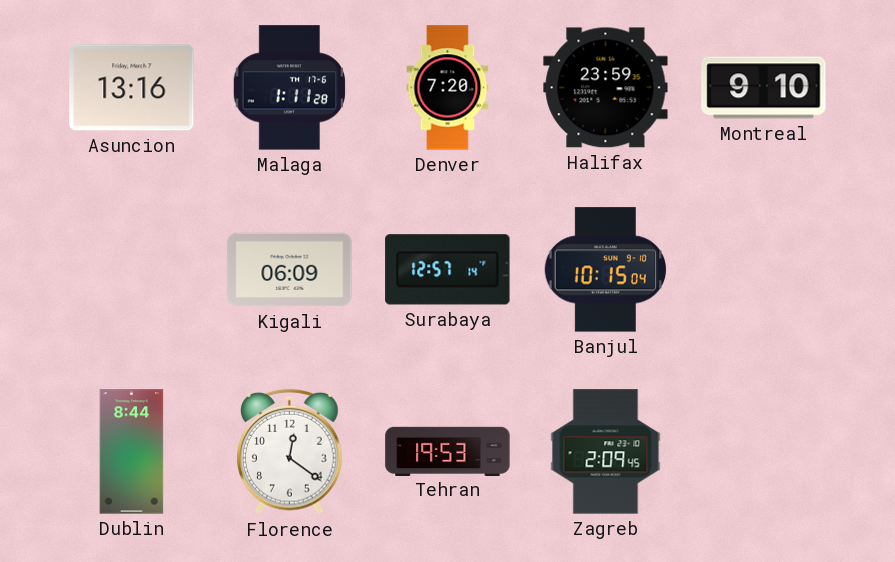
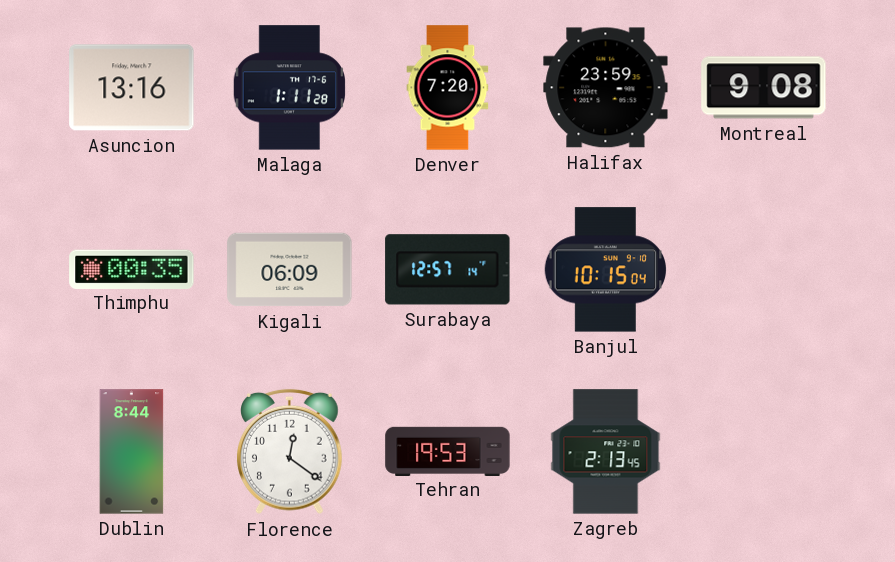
Montreal: 9:10 -> 9:08 (764, 88)
Thimphu: none -> 00:35 (132, 269)
Zagreb: 2:09 -> 2:13 (606, 452)
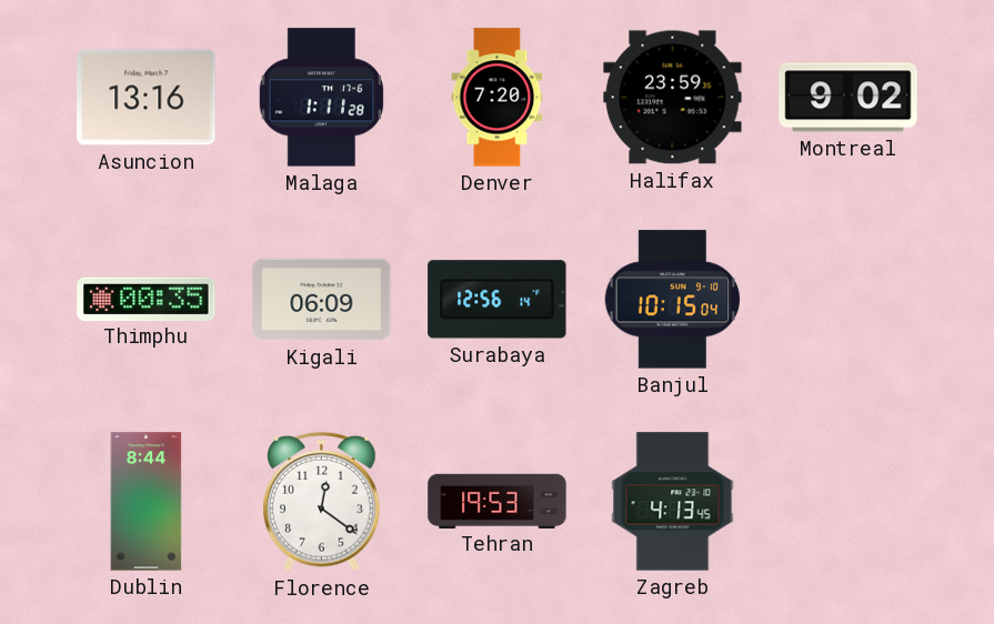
Montreal: 9:08 -> 9:02 (849, 98)
Surabaya: 12:57 -> 12:56 (498, 300)
Zagreb: 2:13 -> 4:13 (673, 502)
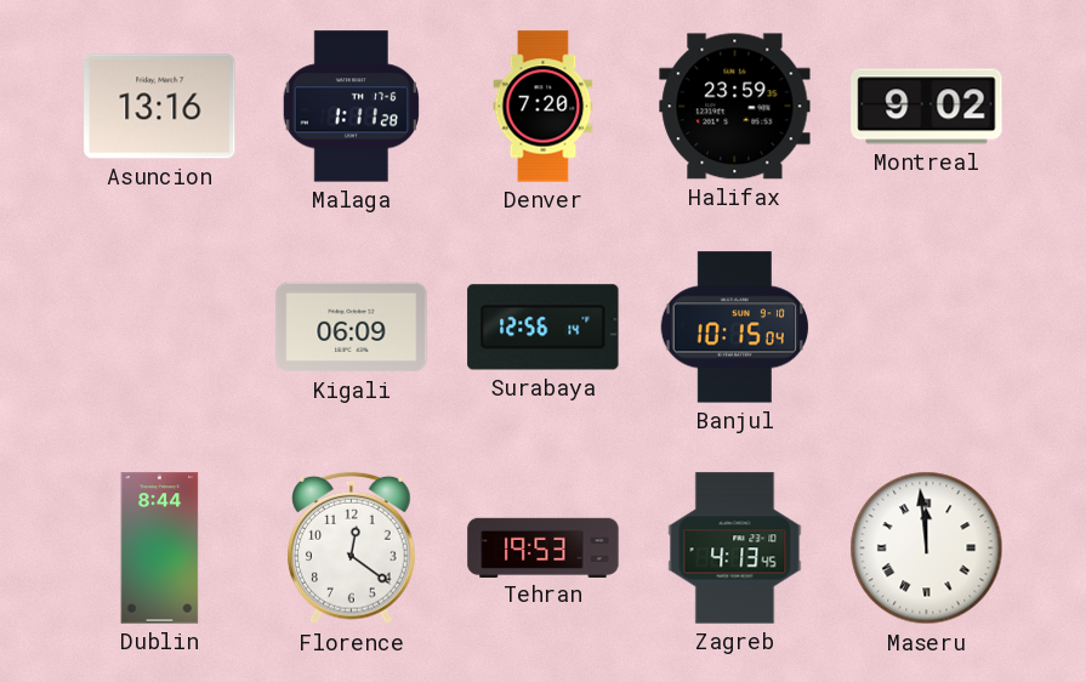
Thimphu: 00:35 -> none (147, 299)
Maseru: none -> 11:59 (927, 549)
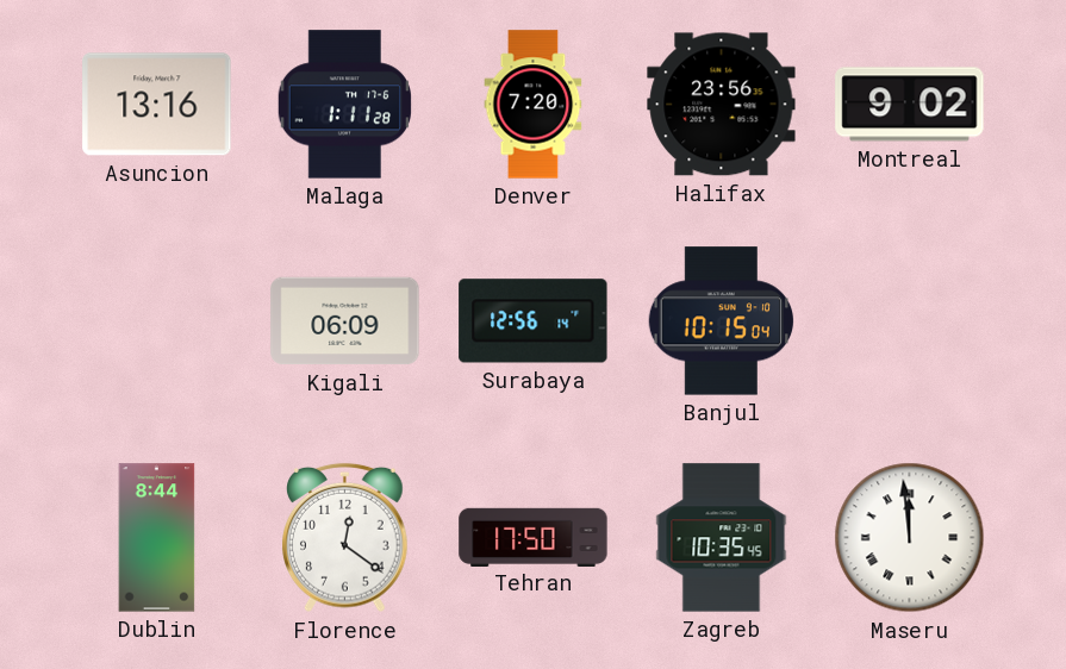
Halifax: 23:59 -> 23:56 (722, 105)
Tehran: 19:53 -> 17:50 (534, 537)
Zagreb: 4:13 -> 10:35 (722, 538)
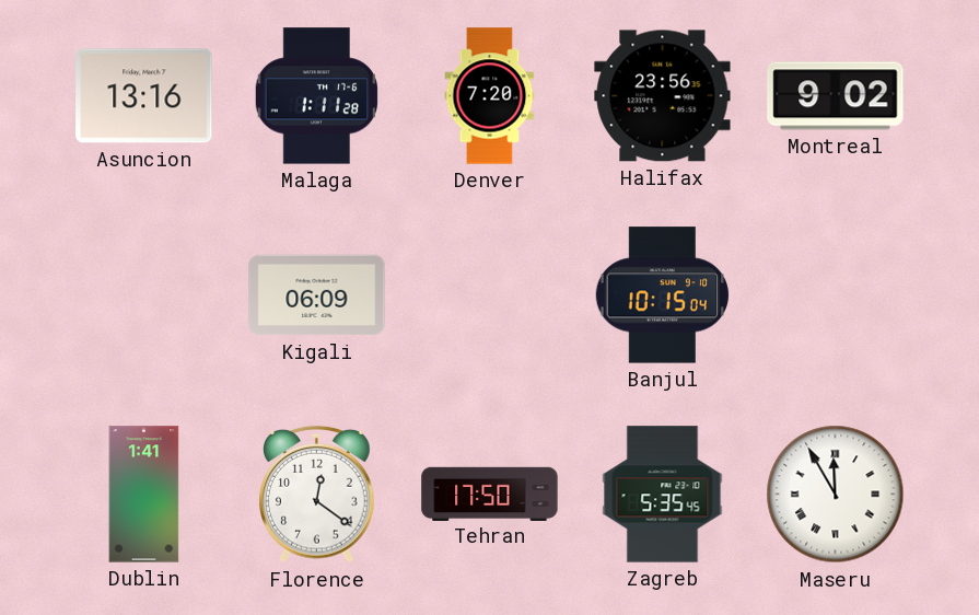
Surabaya: 12:56 -> none (534, 321)
Dublin: 8:44 -> 1:41 (144, 495)
Zagreb: 10:35 -> 5:35 (663, 495)
Maseru: 11:59 -> 11:55 (836, 495)
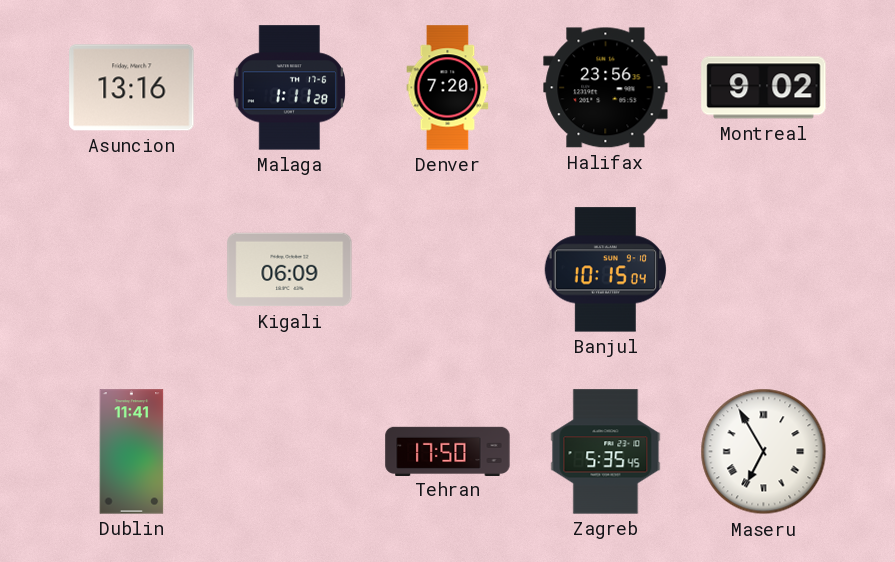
Dublin: 1:41 -> 11:41 (132, 452)
Florence: 12:21 -> none (317, 495)
Maseru: 11:55 -> 6:55 (764, 452)
